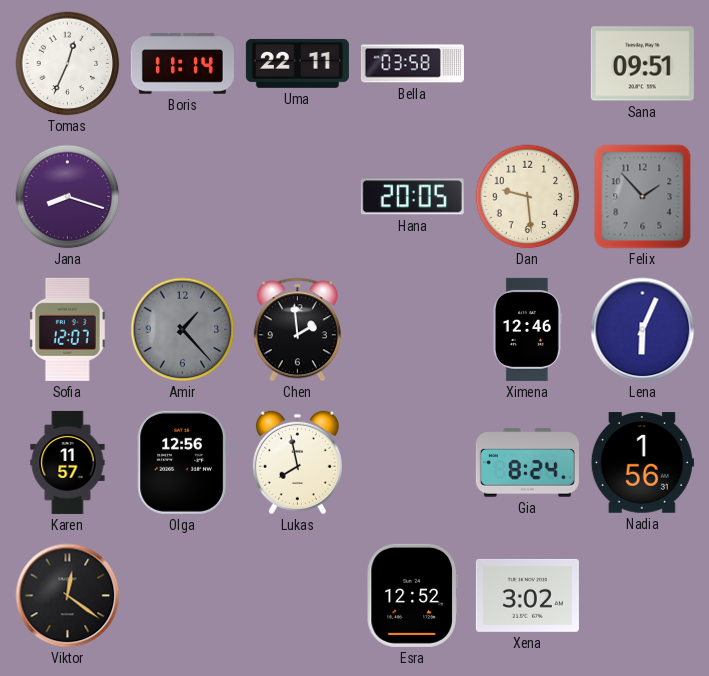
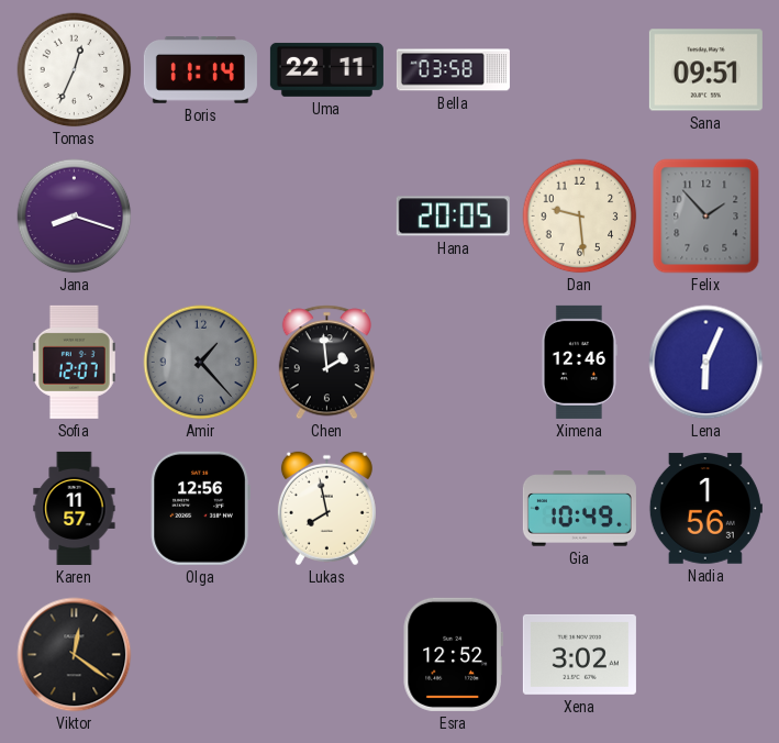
Gia: 8:24 -> 10:49 (579, 509)
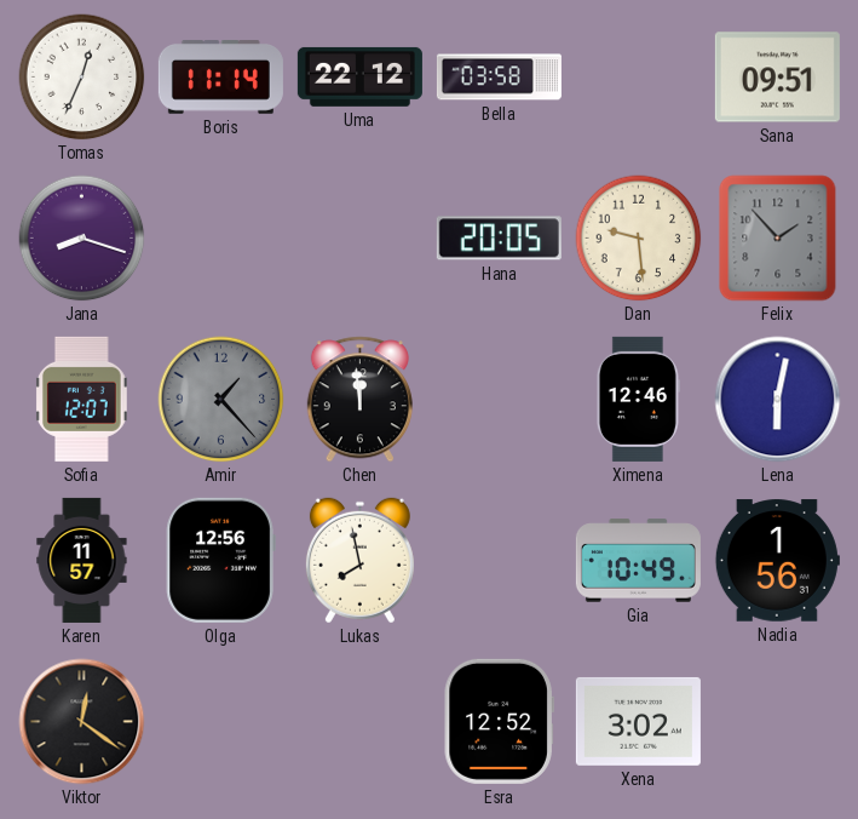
Uma: 22:11 -> 22:12 (359, 76)
Chen: 1:59 -> 11:59 (359, 400)
Lena: 6:04 -> 6:02 (778, 400)
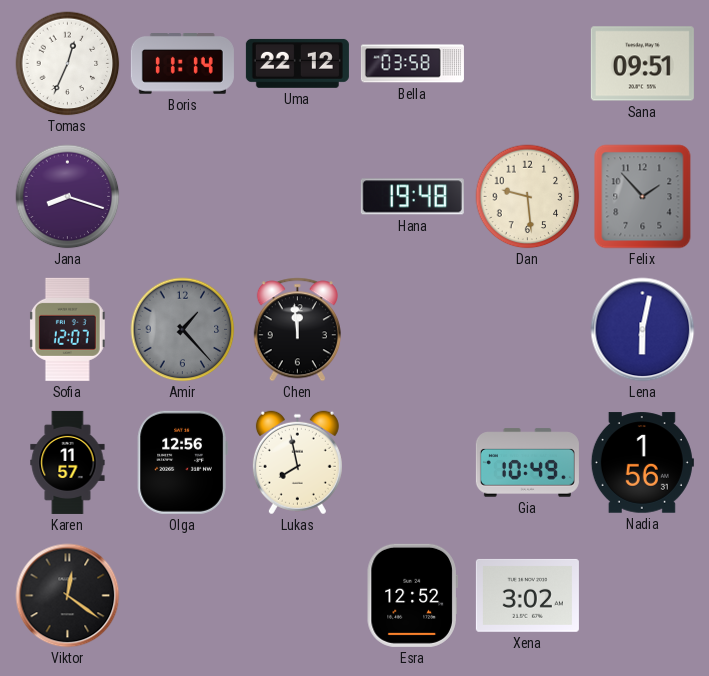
Hana: 20:05 -> 19:48 (412, 197)
Ximena: 12:46 -> none (638, 399)
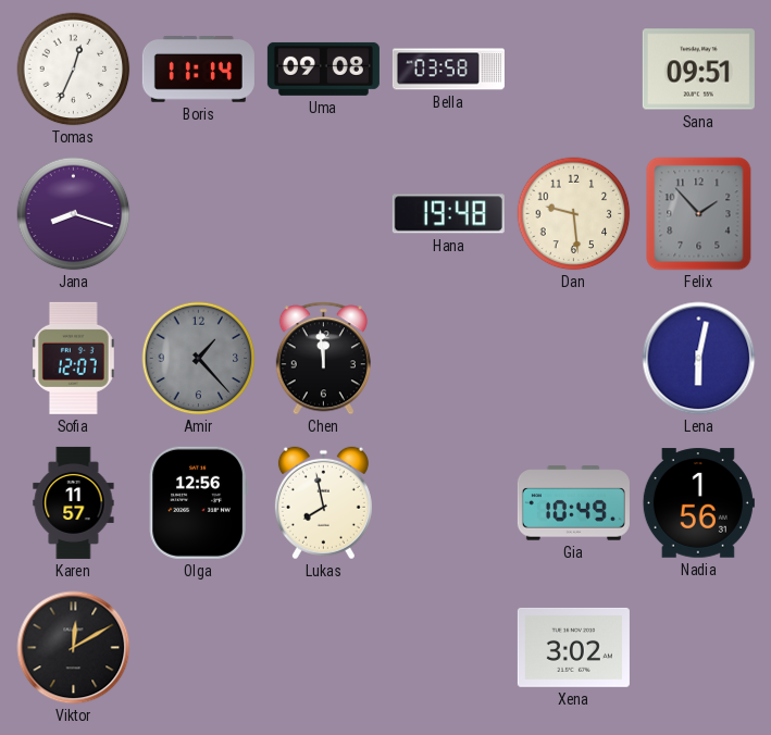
Uma: 22:12 -> 09:08 (323, 68)
Viktor: 12:21 -> 12:10 (74, 648)
Esra: 12:52 -> none (412, 595)
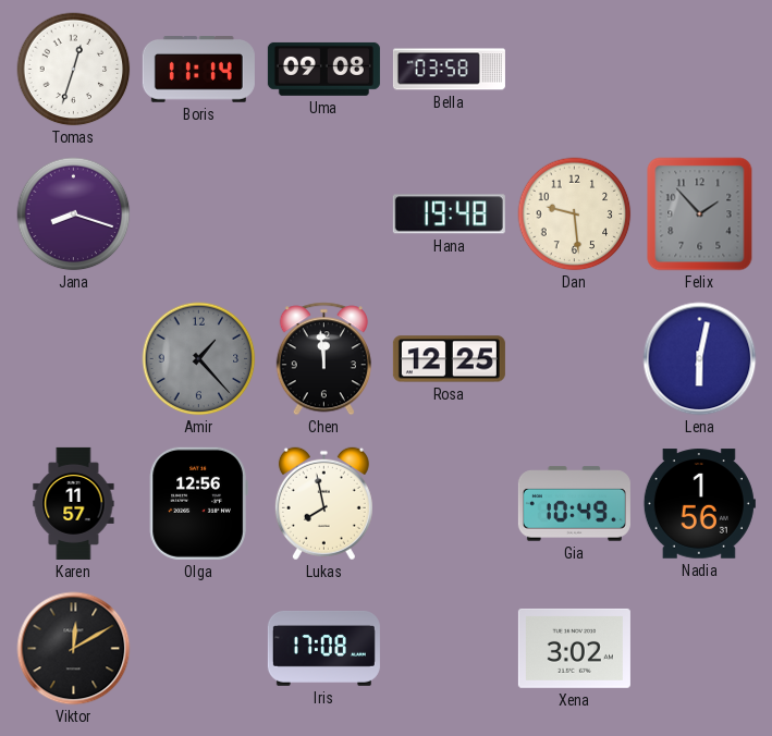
Tomas: 12:34 -> 12:33 (74, 70)
Sana: 09:51 -> none (698, 70)
Sofia: 12:07 -> none (73, 358)
Rosa: none -> 12:25 (449, 359)
Iris: none -> 17:08 (323, 649)
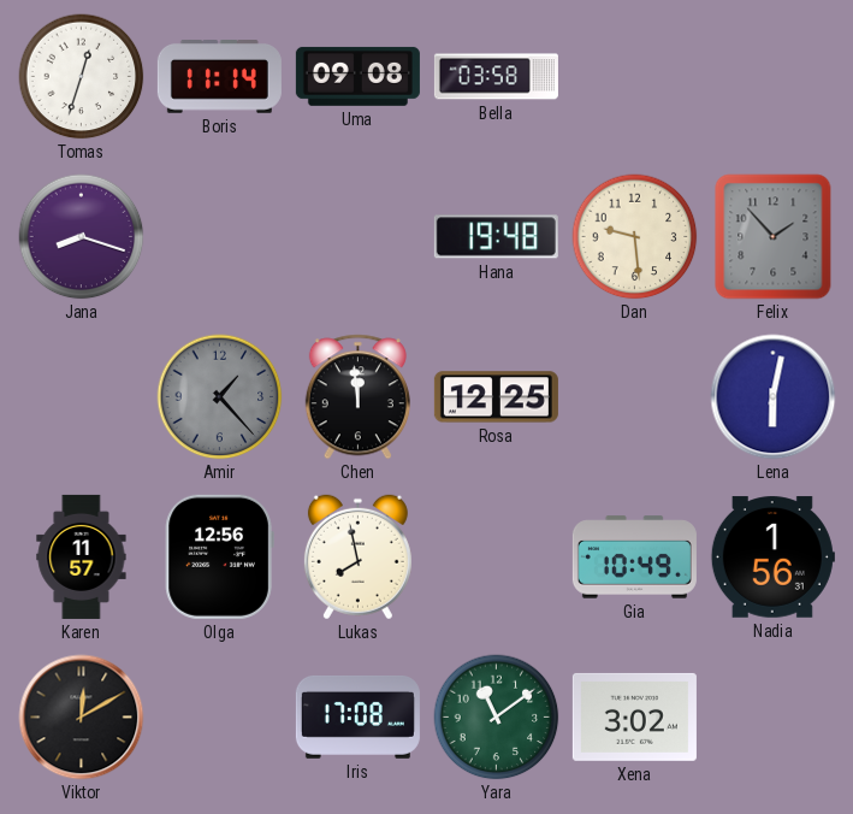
Yara: none -> 11:09 (497, 718)
